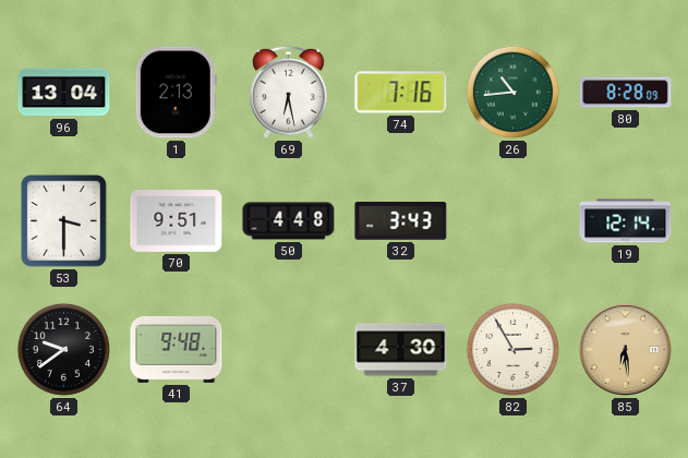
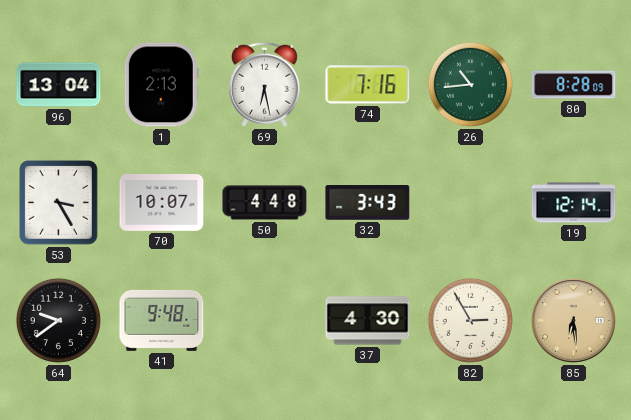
53: 3:30 -> 3:25 (59, 203)
70: 9:51 -> 10:07 (162, 203)
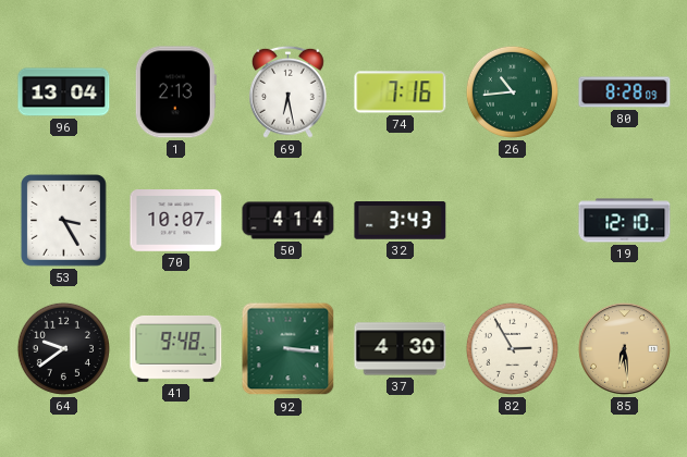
50: 4:48 -> 4:14 (289, 221)
19: 12:14 -> 12:10 (625, 221)
92: none -> 3:16 (289, 349)
